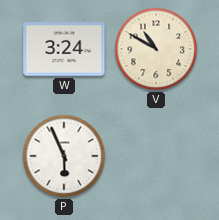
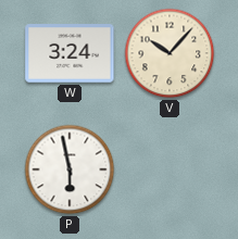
V: 10:50 -> 10:07 (170, 53)
P: 5:56 -> 5:58 (70, 169)
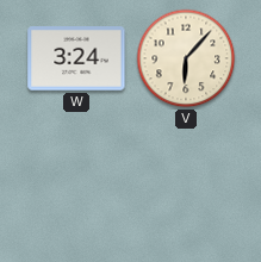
V: 10:07 -> 6:07 (186, 58)
P: 5:58 -> none (70, 169)
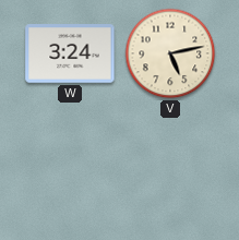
V: 6:07 -> 5:13 (170, 53)
